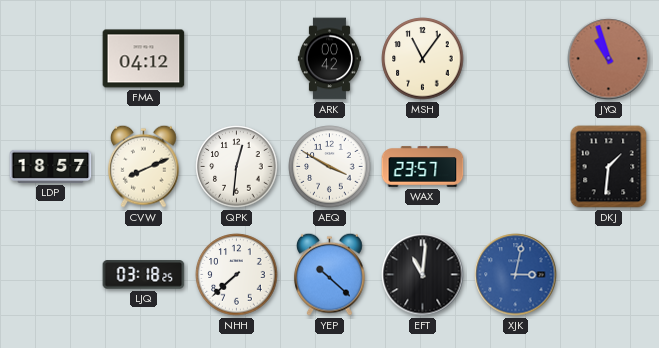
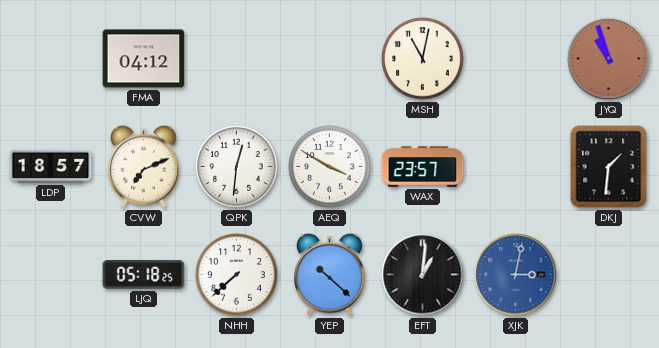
ARK: 00:42 -> none (329, 59)
MSH: 11:06 -> 11:02 (423, 59)
CVW: 8:11 -> 7:11 (143, 166)
LJQ: 03:18 -> 05:18 (144, 275)
EFT: 11:01 -> 1:01 (423, 275)
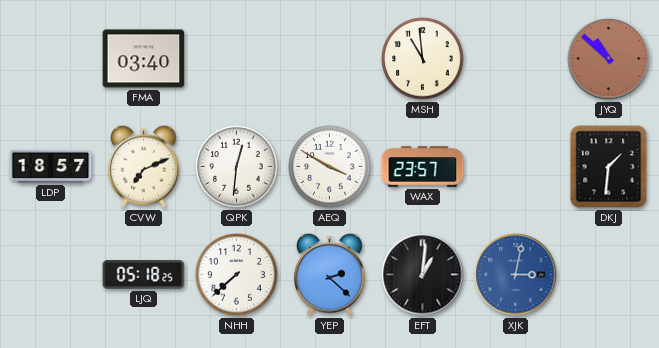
FMA: 04:12 -> 03:40 (144, 59)
MSH: 11:02 -> 10:59 (423, 59)
JYQ: 10:57 -> 10:52 (609, 59)
YEP: 10:22 -> 2:22 (329, 274)
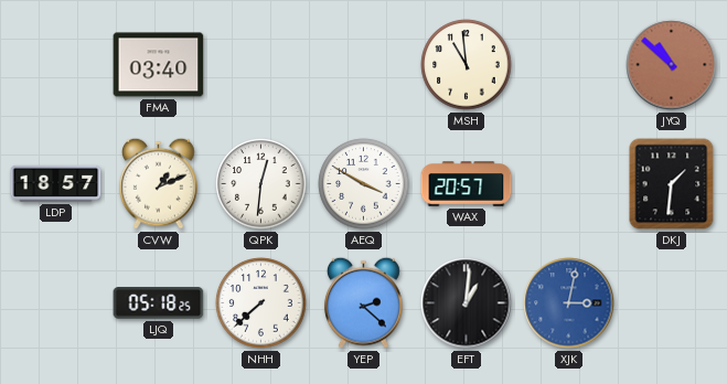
CVW: 7:11 -> 1:11 (158, 183)
WAX: 23:57 -> 20:57 (467, 184)
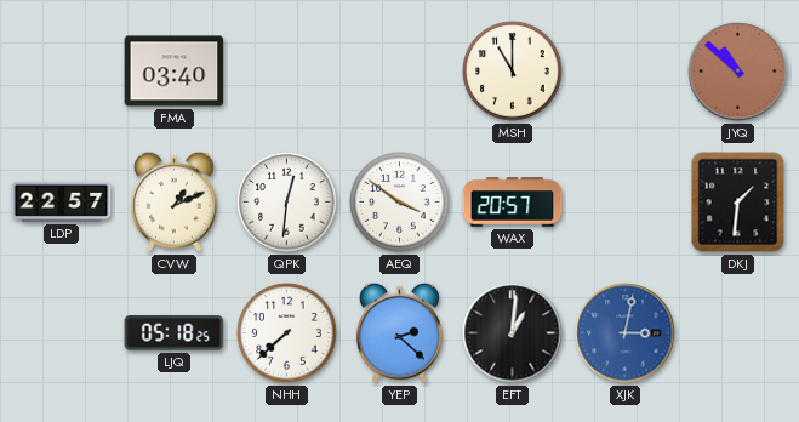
MSH: 10:59 -> 11:00 (513, 72)
LDP: 18:57 -> 22:57 (62, 201)
AEQ: 3:50 -> 3:51 (400, 203)
